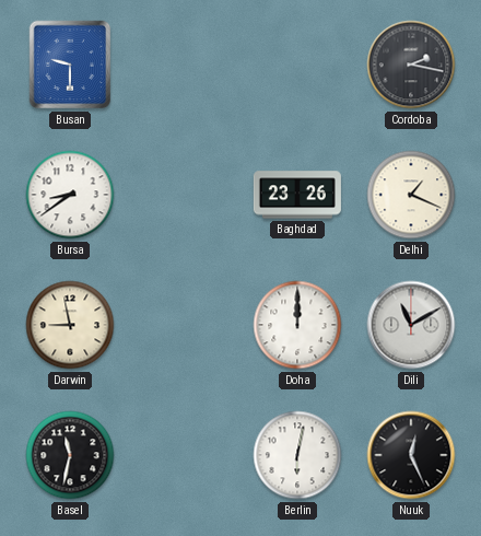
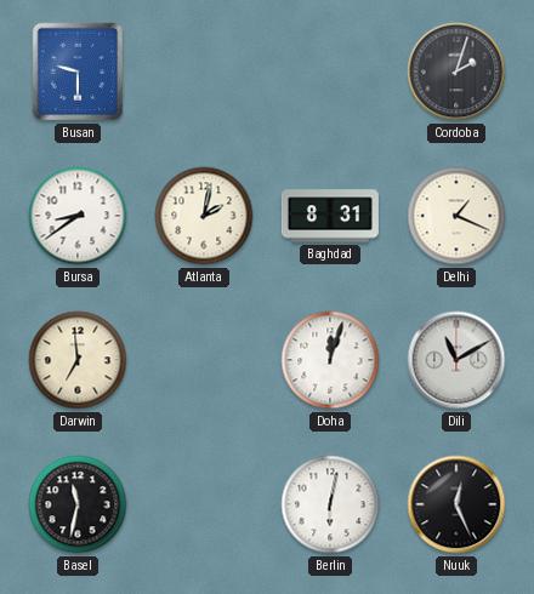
Cordoba: 2:17 -> 2:03 (456, 72)
Atlanta: none -> 2:02 (204, 216)
Baghdad: 23:26 -> 8:31 (330, 216)
Darwin: 8:58 -> 6:59 (78, 360)
Doha: 12:00 -> 12:03 (330, 360)
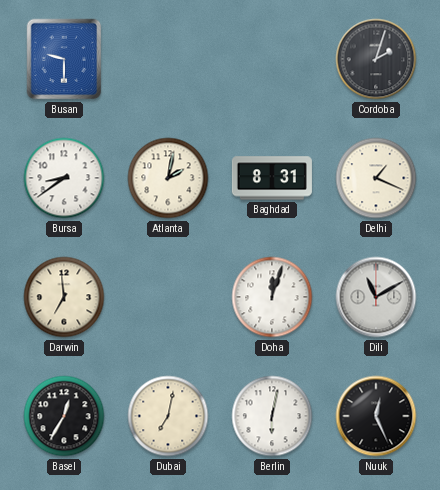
Basel: 11:32 -> 12:35 (64, 416)
Dubai: none -> 7:02 (168, 416)
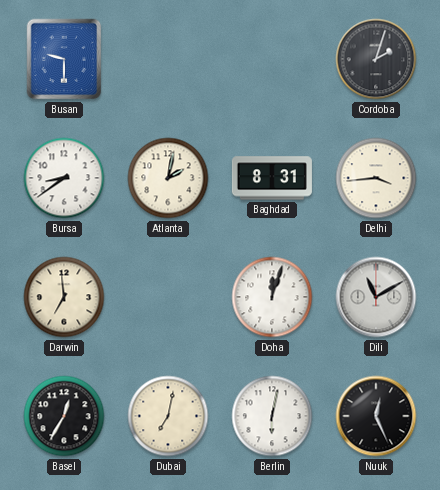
Delhi: 1:19 -> 3:44 (376, 178)
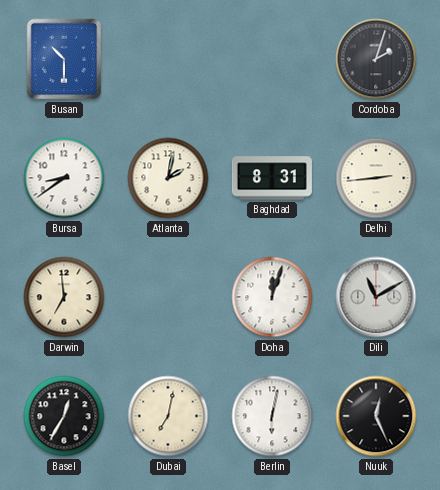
Busan: 9:30 -> 10:30 (64, 59)
Delhi: 3:44 -> 2:44 (376, 178)
